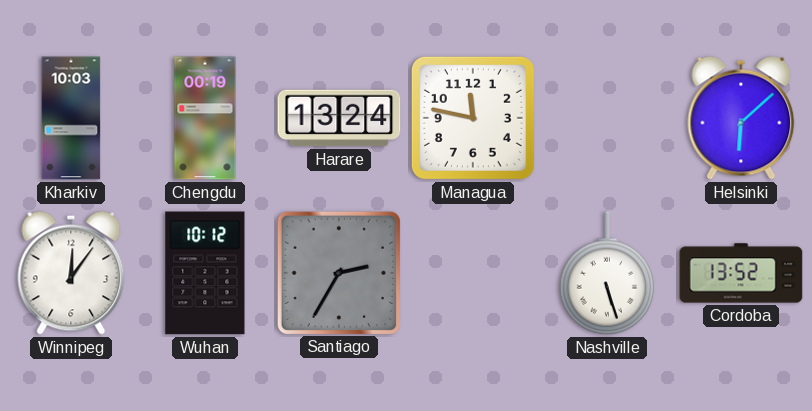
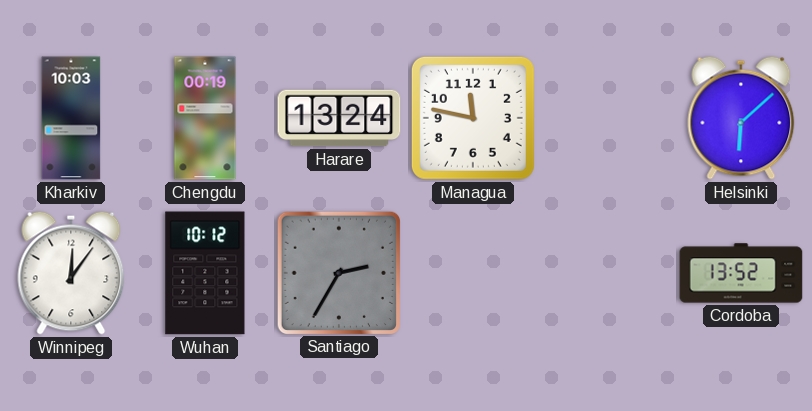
Nashville: 5:27 -> none (607, 273)
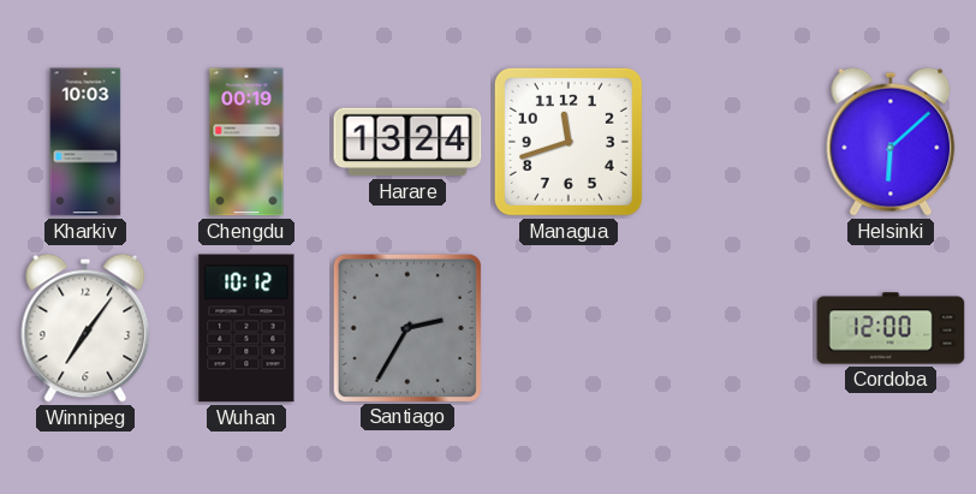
Managua: 11:47 -> 11:42 (569, 142)
Winnipeg: 12:06 -> 7:06 (85, 328)
Cordoba: 13:52 -> 12:00 (891, 328)
